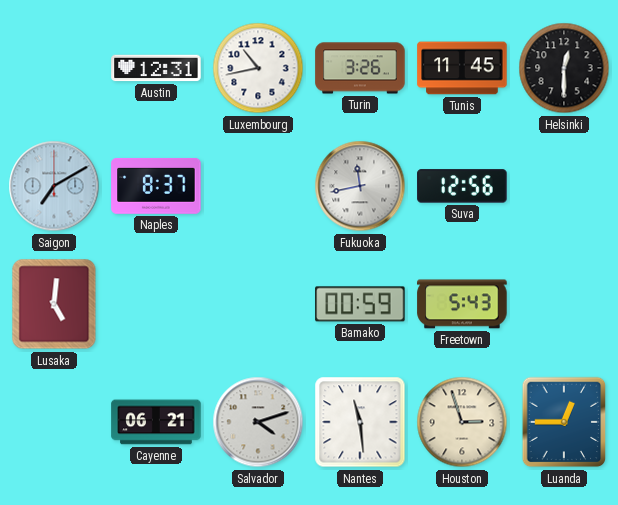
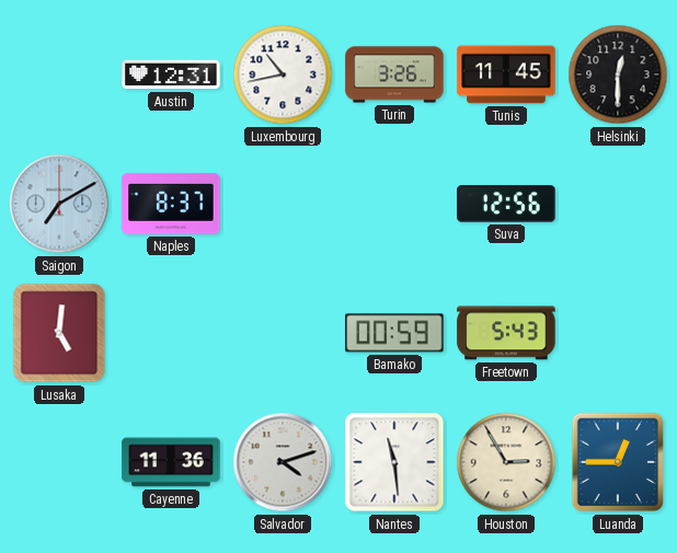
Fukuoka: 11:43 -> none (360, 186)
Cayenne: 06:21 -> 11:36 (171, 462)
Houston: 2:57 -> 2:55 (506, 462)
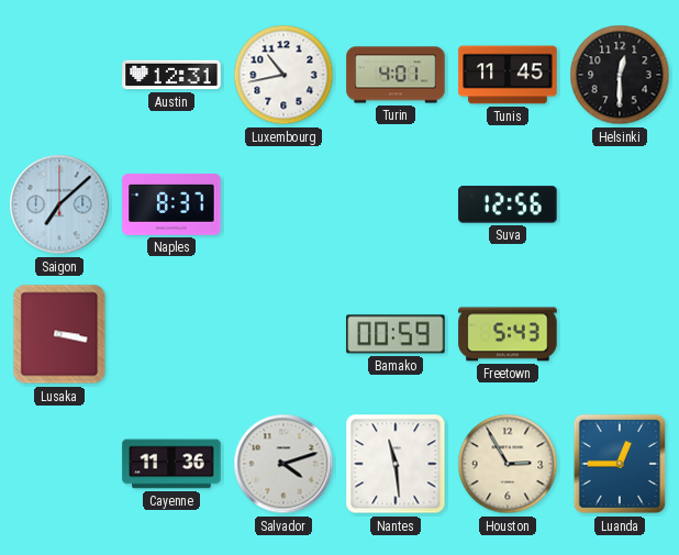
Turin: 3:26 -> 4:01 (396, 75)
Saigon: 7:10 -> 7:08 (59, 204)
Lusaka: 5:01 -> 3:17 (59, 334)
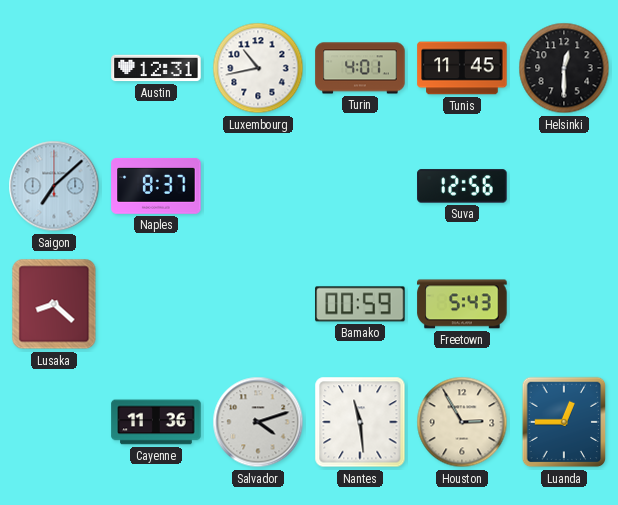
Lusaka: 3:17 -> 8:22 (54, 304)
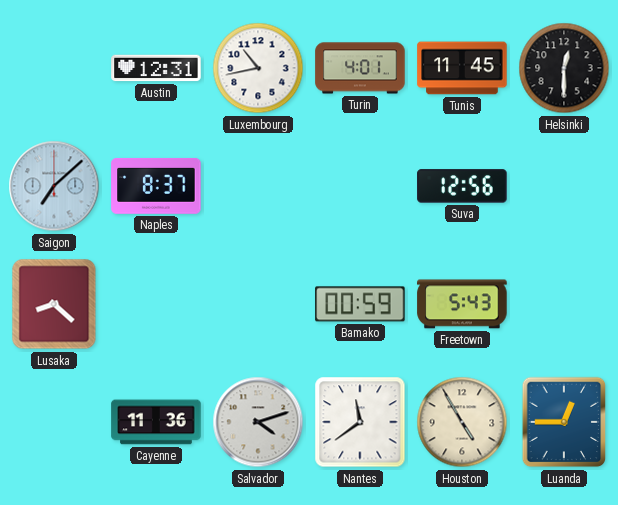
Nantes: 11:29 -> 11:39 (360, 422)
Houston: 2:55 -> 4:55 (462, 422)
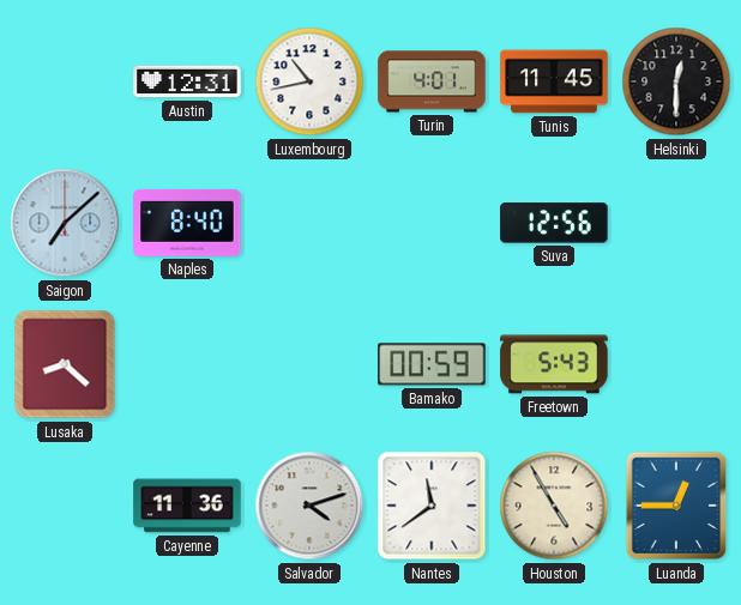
Naples: 8:37 -> 8:40 (187, 223)
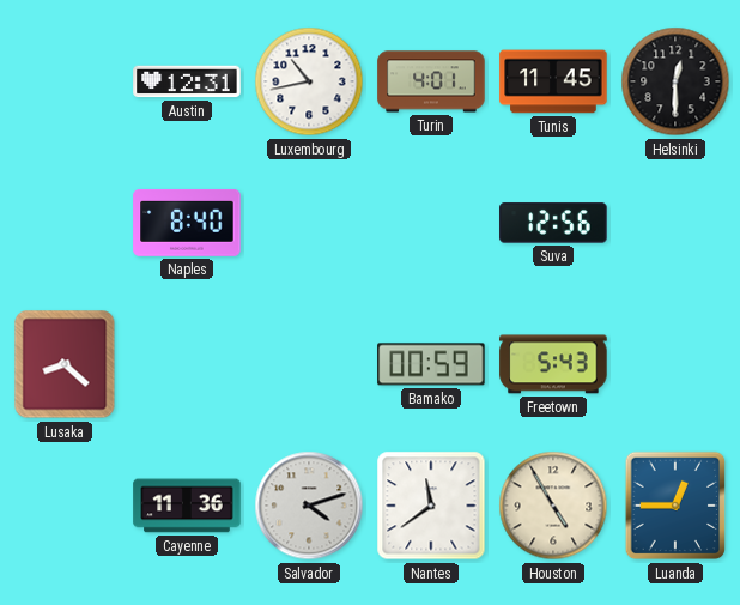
Saigon: 7:08 -> none (65, 223)
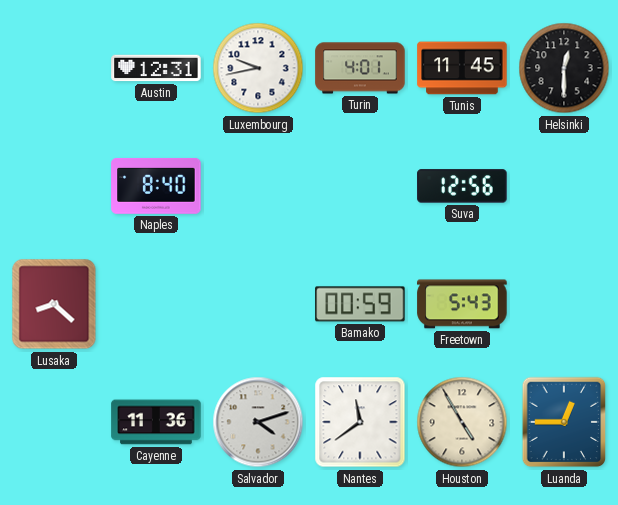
Luxembourg: 10:43 -> 9:43 (258, 68)
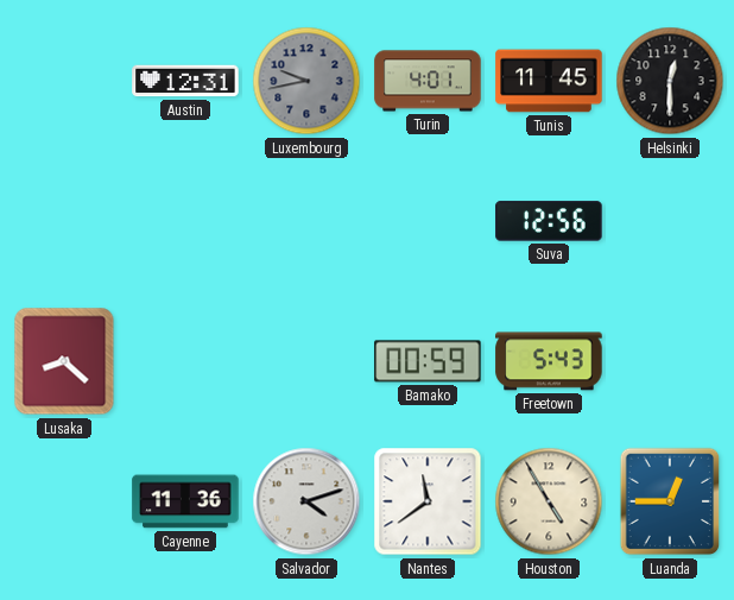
Luxembourg dial: white -> grey (306, 81)
Naples: 8:40 -> none (156, 186)
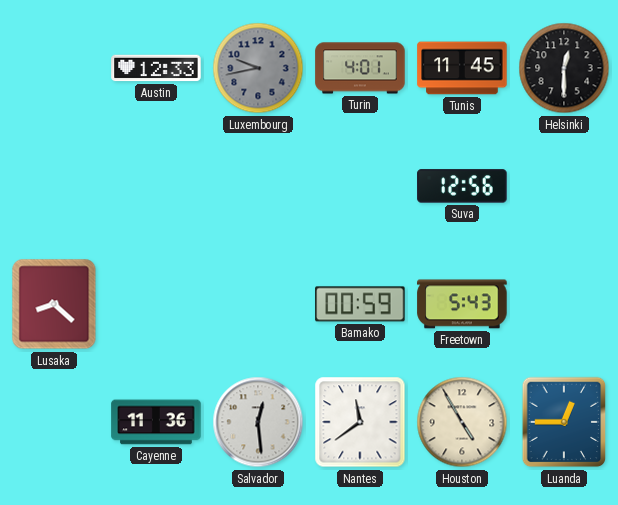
Austin: 12:31 -> 12:33 (156, 68)
Salvador: 4:12 -> 12:29 (258, 422)
